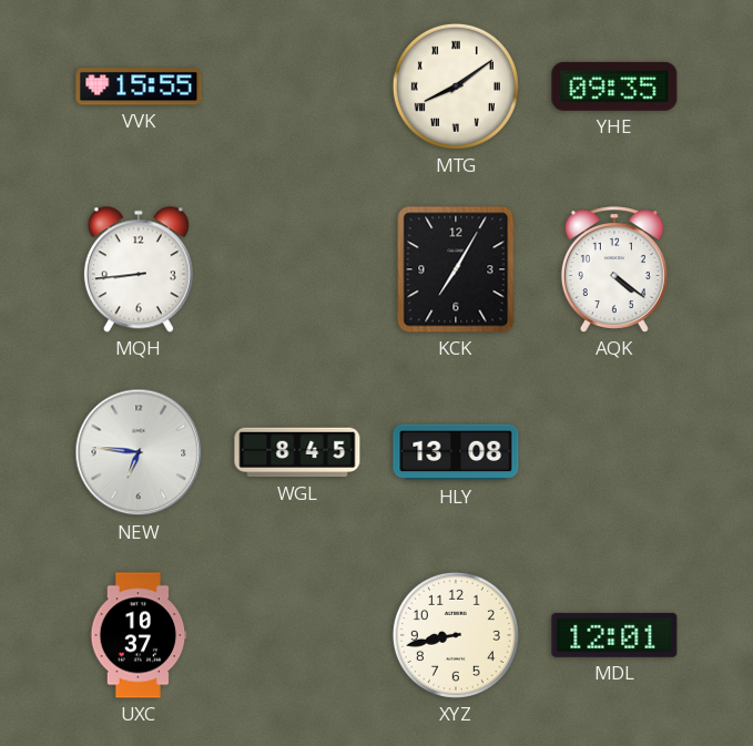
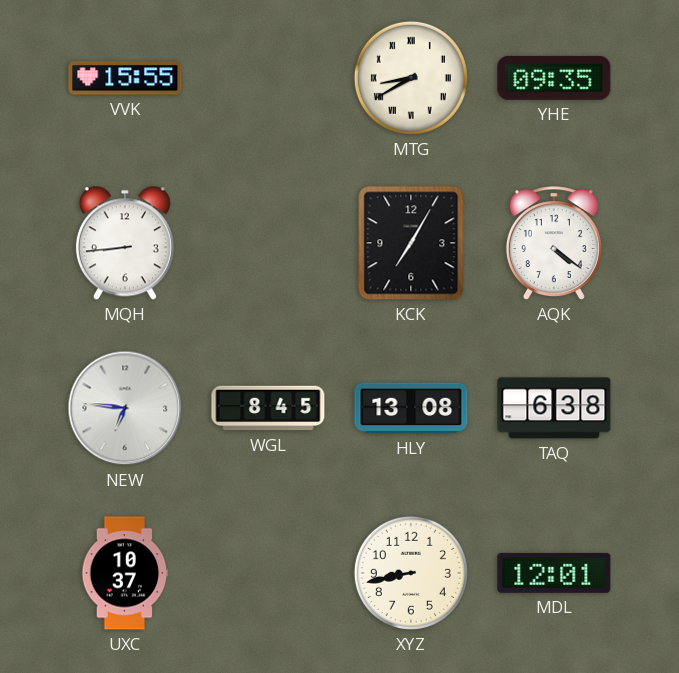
MTG: 8:09 -> 8:40 (411, 78)
TAQ: none -> 6:38 (554, 408)
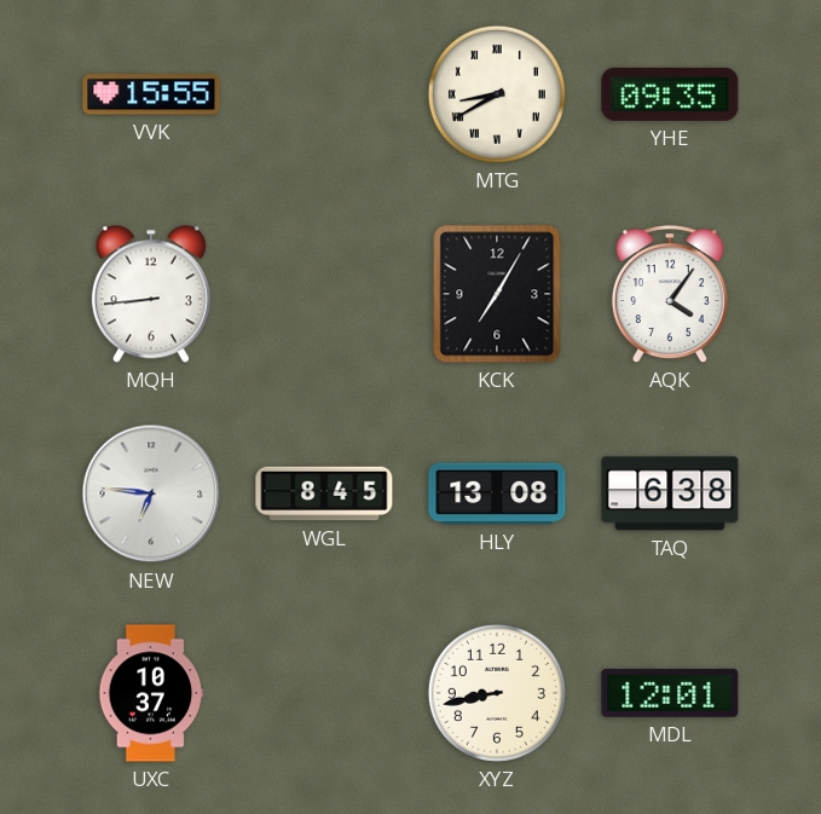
AQK: 4:21 -> 4:06 (670, 294)
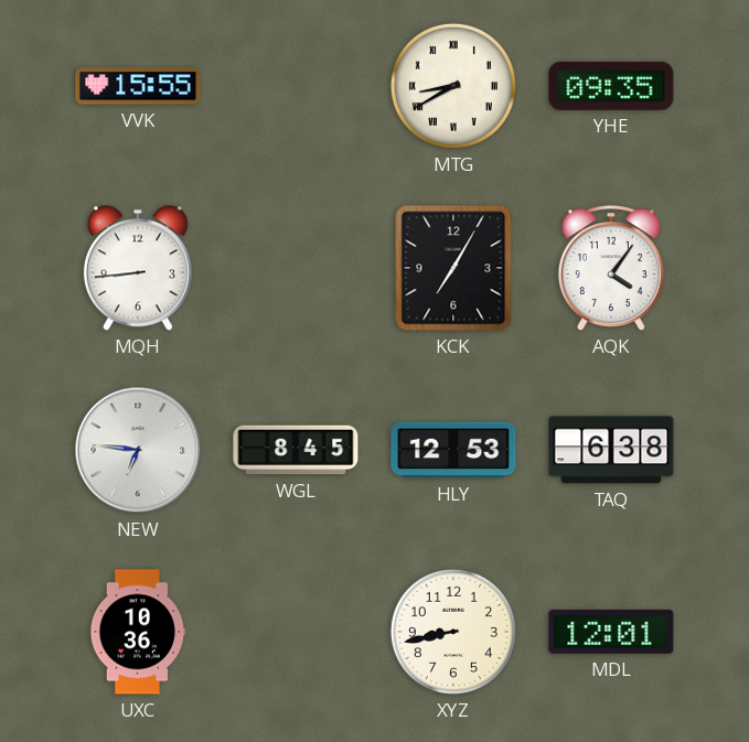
HLY: 13:08 -> 12:53 (453, 450)
UXC: 10:37 -> 10:36 (138, 632)
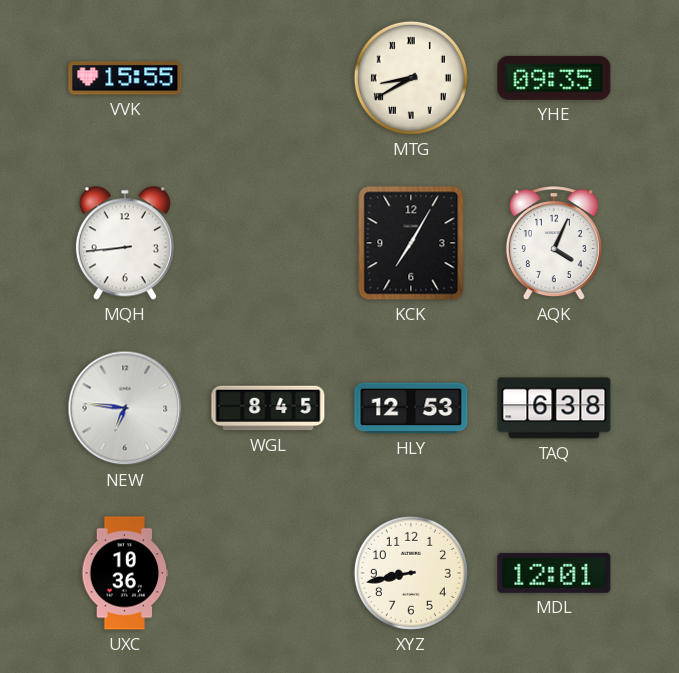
AQK: 4:06 -> 4:04 (554, 243)
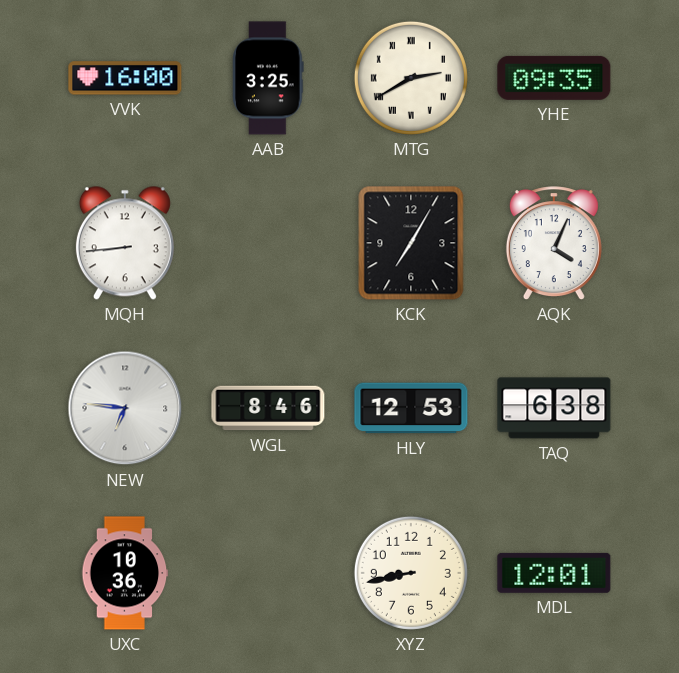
VVK: 15:55 -> 16:00 (125, 78)
AAB: none -> 3:25 (268, 78)
MTG: 8:40 -> 2:40 (411, 78)
WGL: 8:45 -> 8:46 (268, 408)
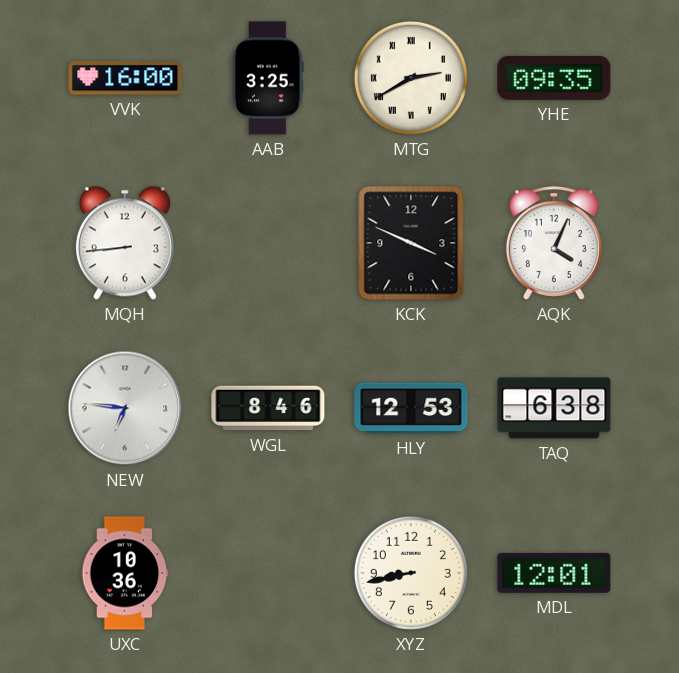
KCK: 7:05 -> 3:49 (411, 243)
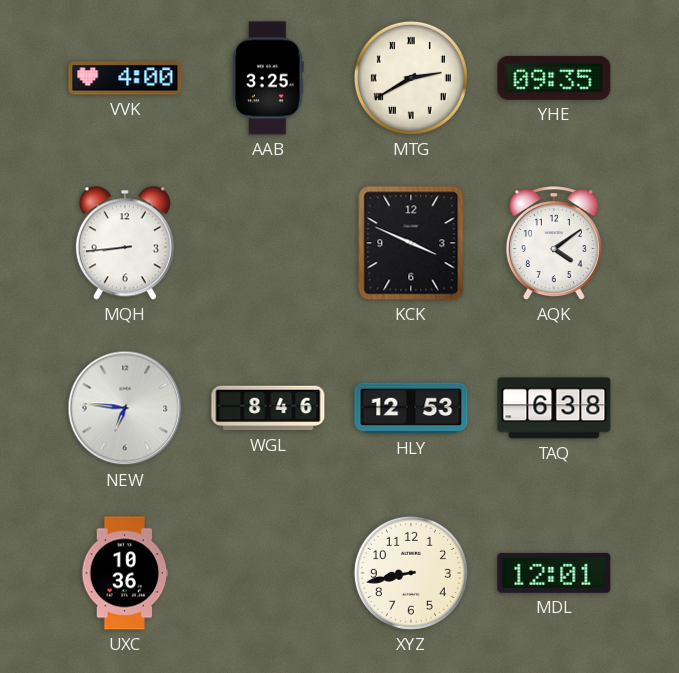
VVK: 16:00 -> 4:00 (125, 78)
AQK: 4:04 -> 4:09 (554, 243)
